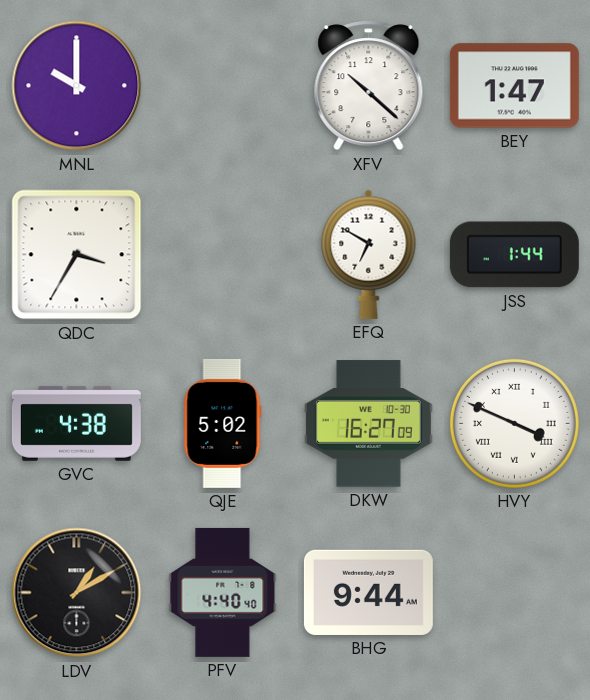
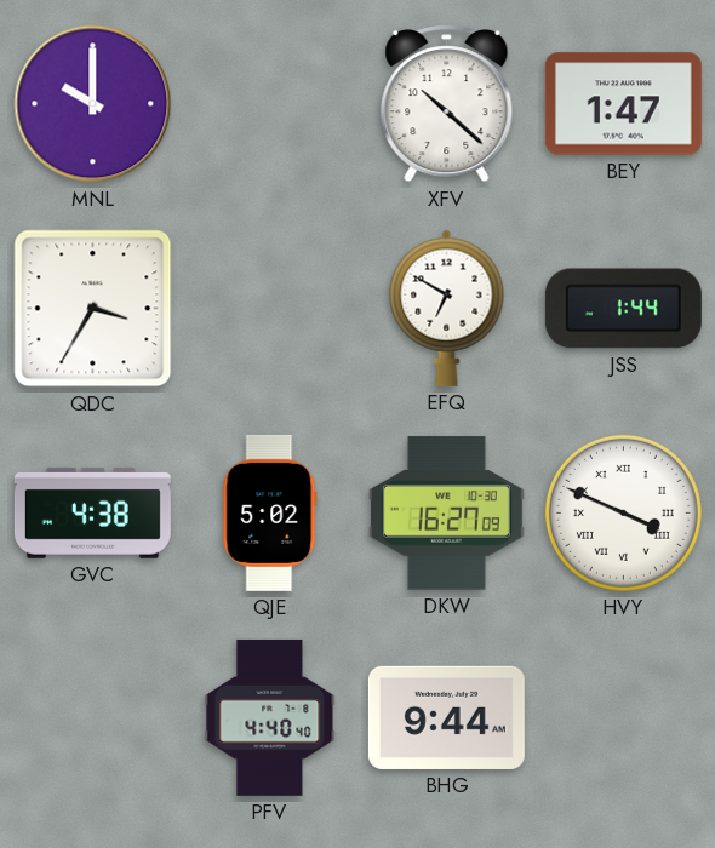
LDV: 1:10 -> none (77, 593)
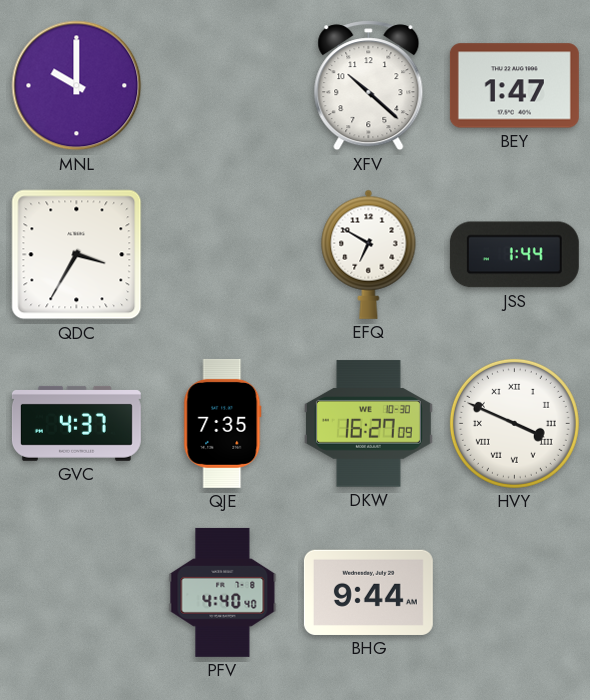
GVC: 4:38 -> 4:37 (76, 423)
QJE: 5:02 -> 7:35 (223, 423)
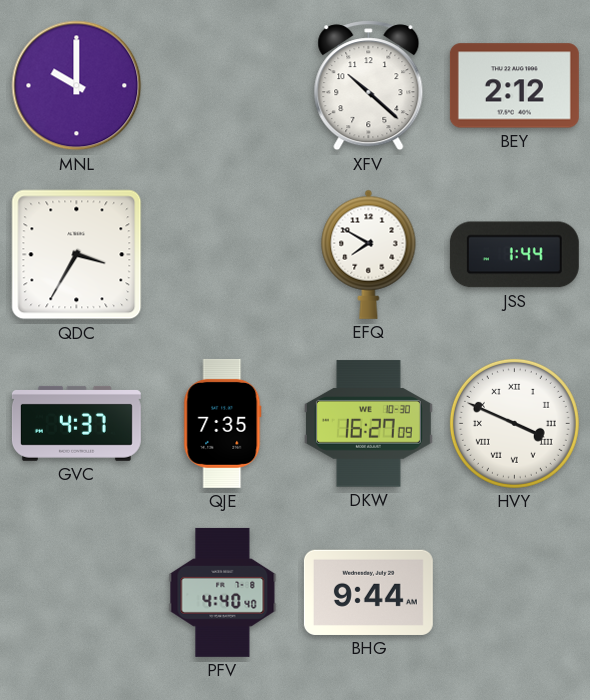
BEY: 1:47 -> 2:12 (514, 86)
EFQ: 6:50 -> 7:50 (369, 254)
